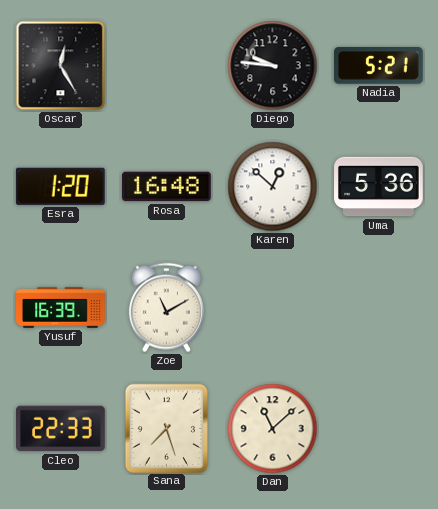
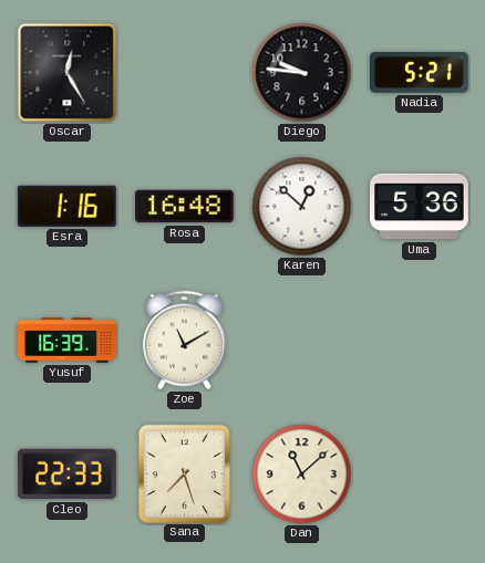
Esra: 1:20 -> 1:16 (66, 206)
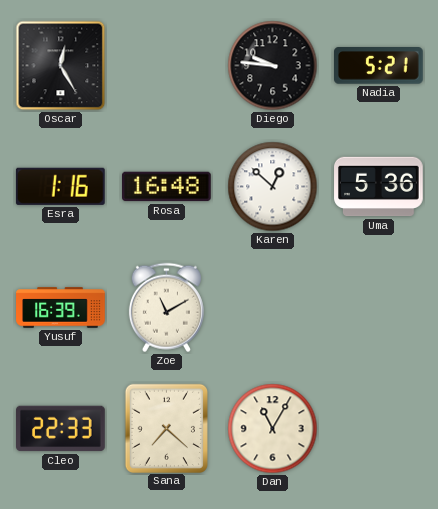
Sana: 7:27 -> 7:22 (166, 428)
Dan: 11:08 -> 11:05 (273, 429)
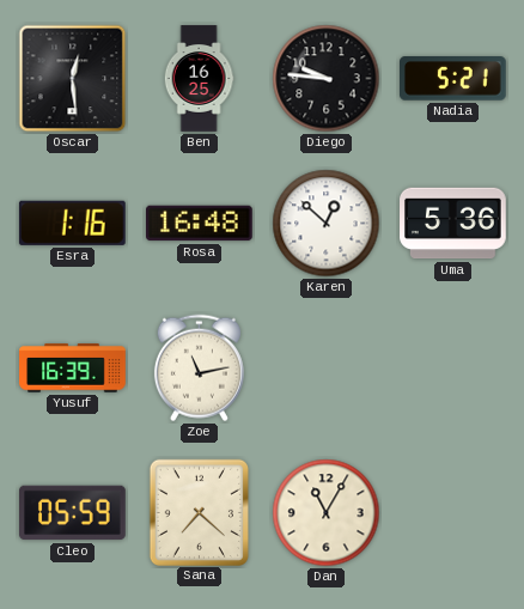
Oscar: 12:25 -> 12:29 (73, 79)
Ben: none -> 16:25 (199, 79)
Zoe: 11:10 -> 11:13 (199, 369)
Cleo: 22:33 -> 05:59 (73, 513)
